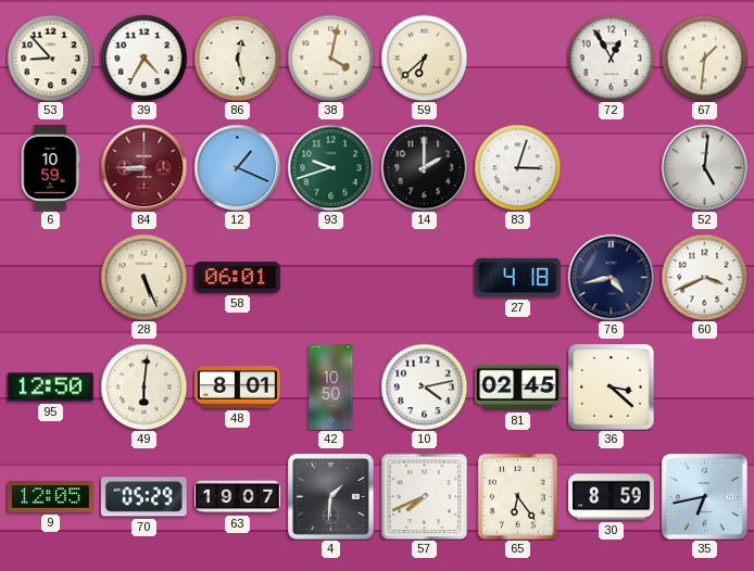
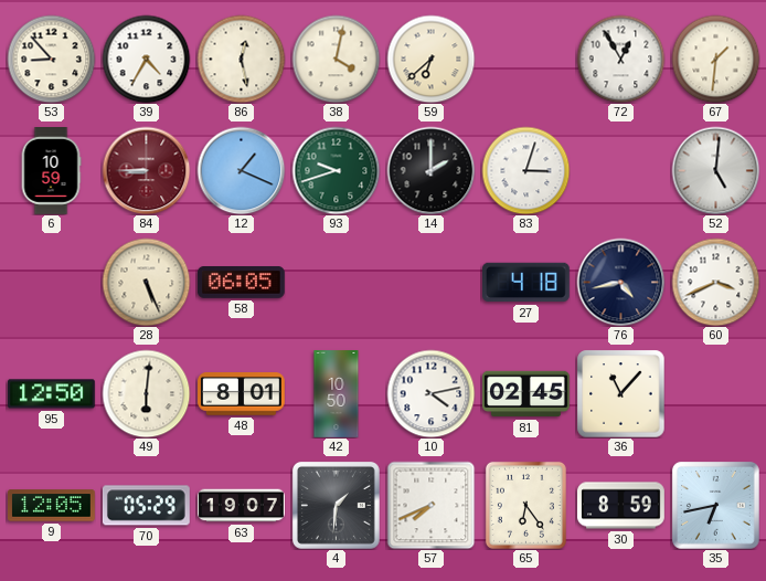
58: 06:01 -> 06:05 (242, 283)
36: 3:22 -> 11:07 (620, 393)
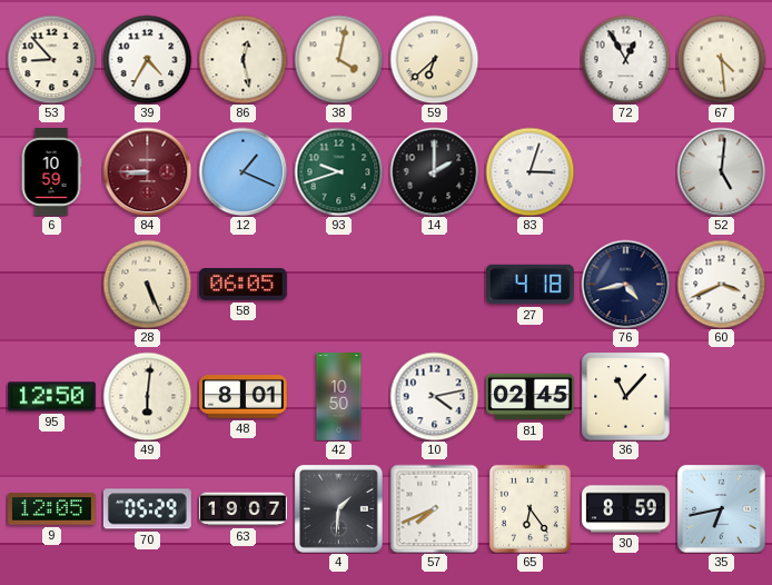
67: 1:31 -> 4:29 (721, 59)
